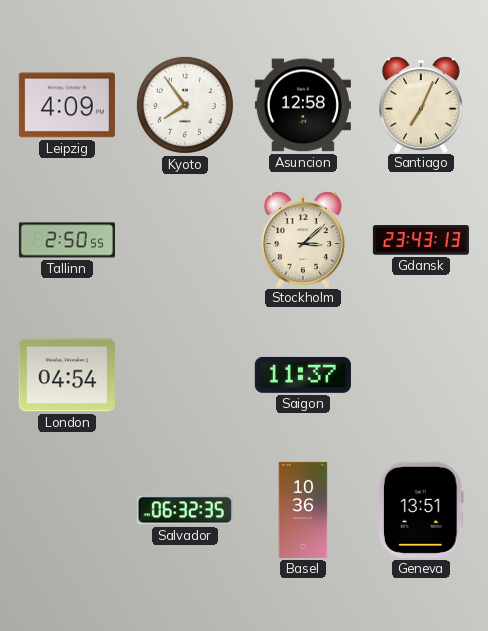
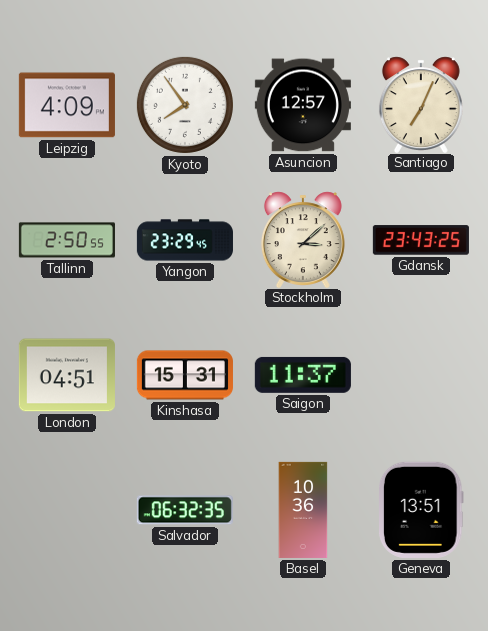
Asuncion: 12:58 -> 12:57 (303, 105)
Yangon: none -> 23:29 (185, 240)
Gdansk: 23:43:13 -> 23:43:25 (421, 240)
London: 04:54 -> 04:51 (67, 375)
Kinshasa: none -> 15:31 (185, 375)
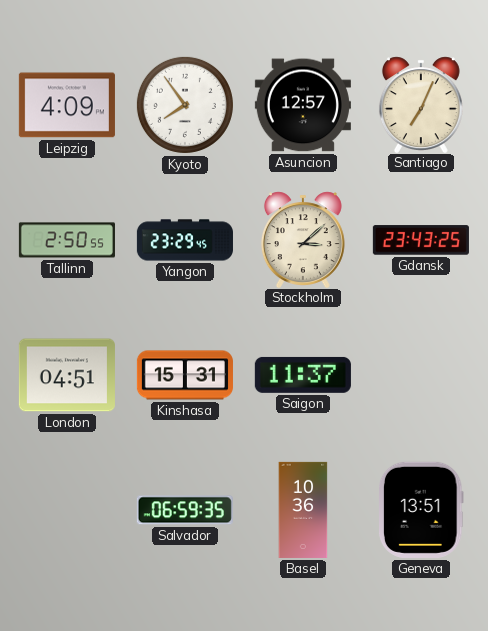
Salvador: 06:32 -> 06:59 (185, 510)
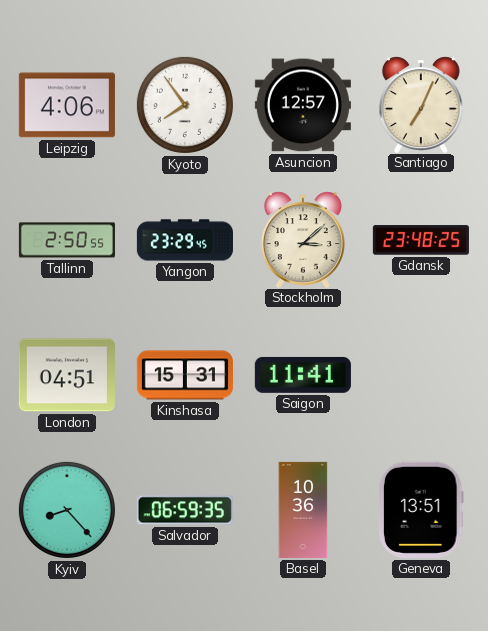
Leipzig: 4:09 -> 4:06 (67, 105)
Gdansk: 23:43 -> 23:48 (421, 240)
Saigon: 11:37 -> 11:41 (303, 375)
Kyiv: none -> 8:23 (67, 510)
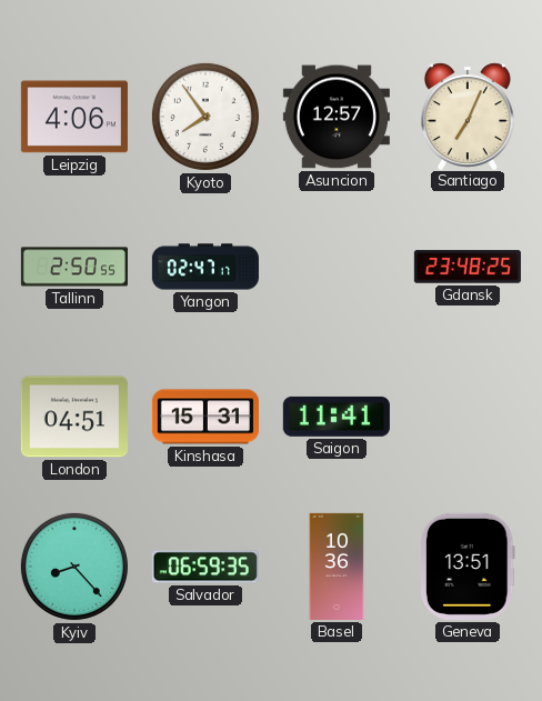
Yangon: 23:29 -> 02:47 (205, 267)
Stockholm: 3:08 -> none (303, 239)
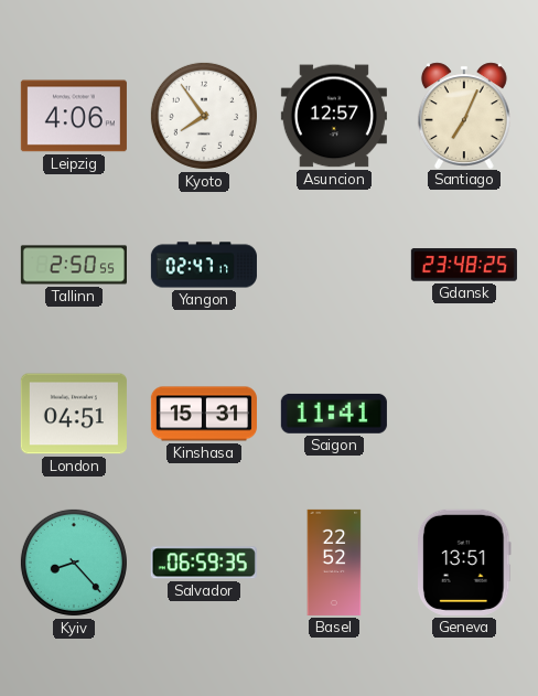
Basel: 10:36 -> 22:52 (334, 563)
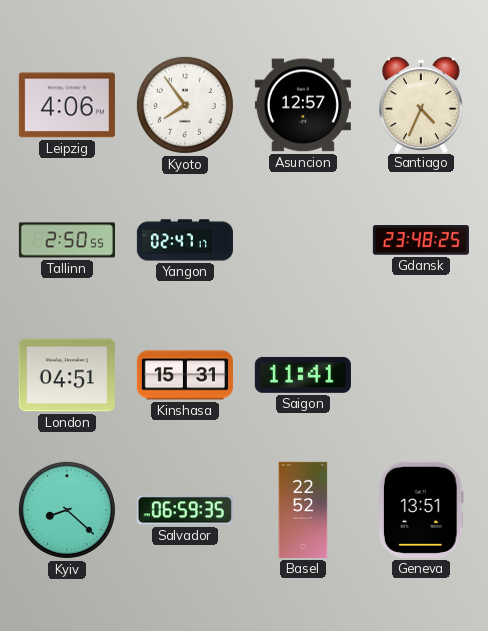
Santiago: 7:04 -> 4:34 (421, 104)
Kyiv: 8:23 -> 8:22 (67, 510)
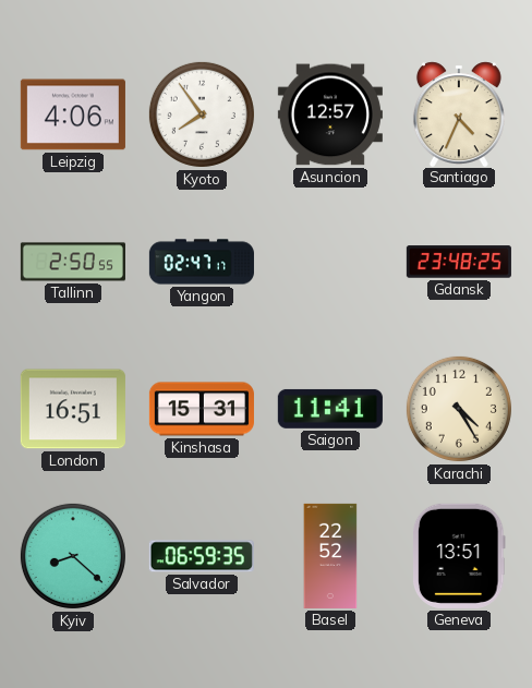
London: 04:51 -> 16:51 (73, 409)
Karachi: none -> 4:25 (459, 409)
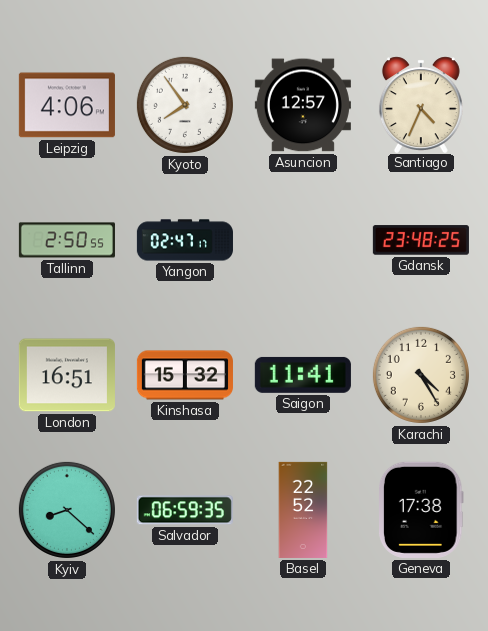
Kinshasa: 15:31 -> 15:32 (185, 375)
Geneva: 13:51 -> 17:38 (421, 510)
